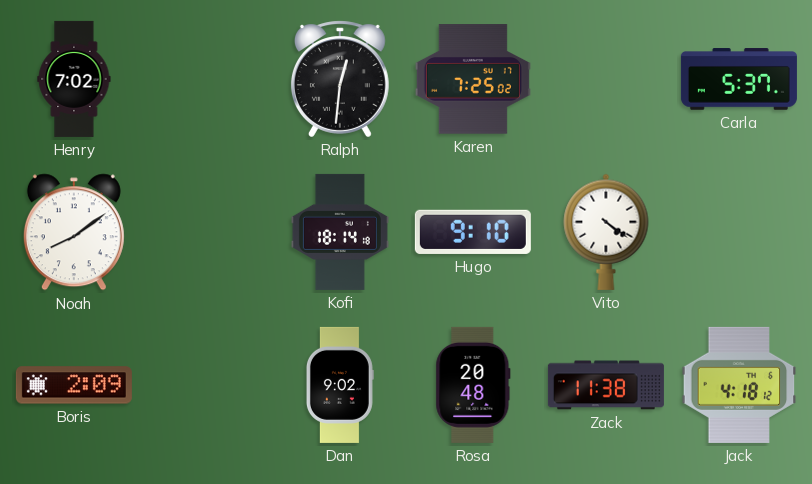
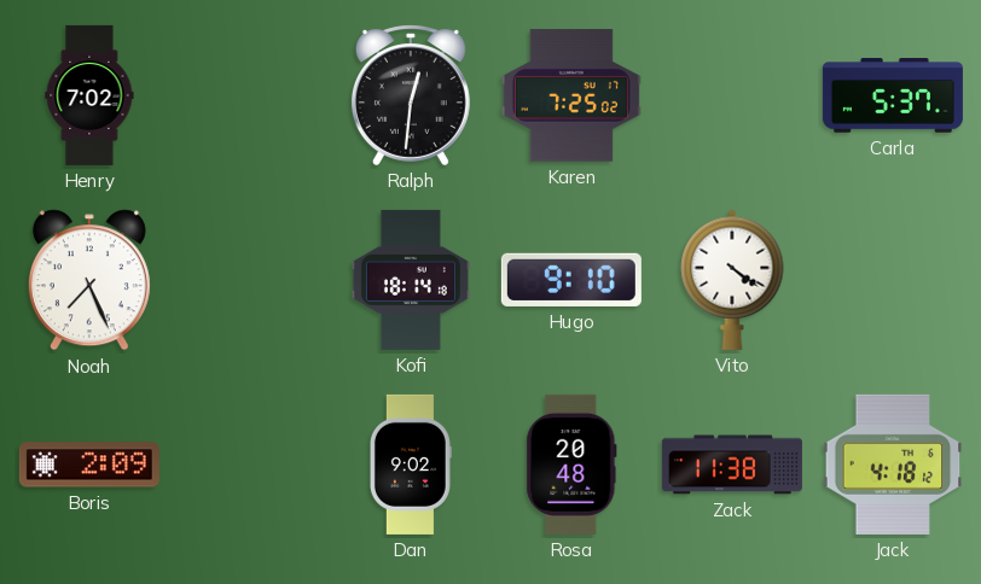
Noah: 8:09 -> 7:26 (89, 280)
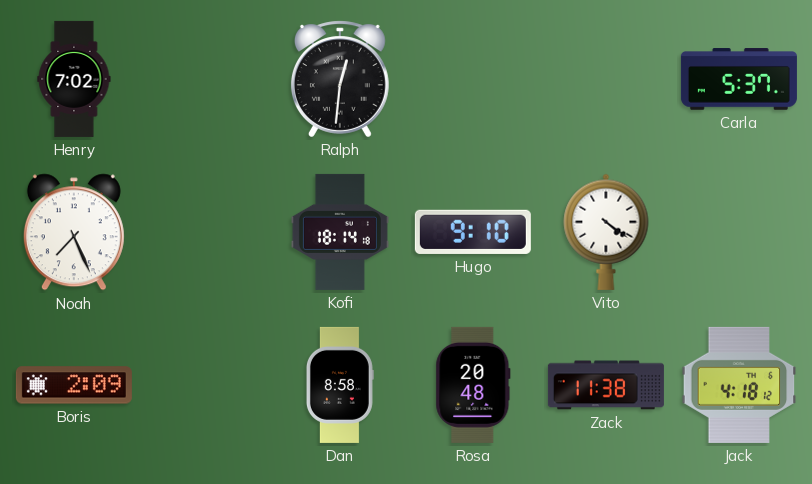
Karen: 7:25 -> none (571, 95)
Dan: 9:02 -> 8:58 (340, 385)
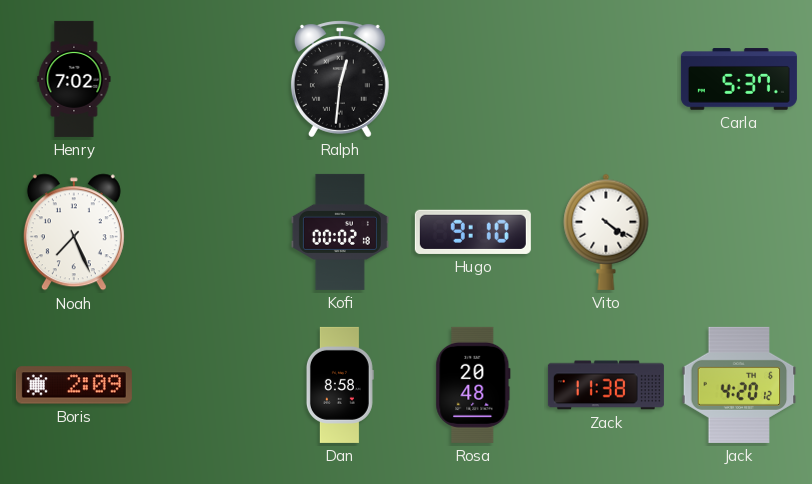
Kofi: 18:14 -> 00:02 (340, 232)
Jack: 4:18 -> 4:20 (739, 385)
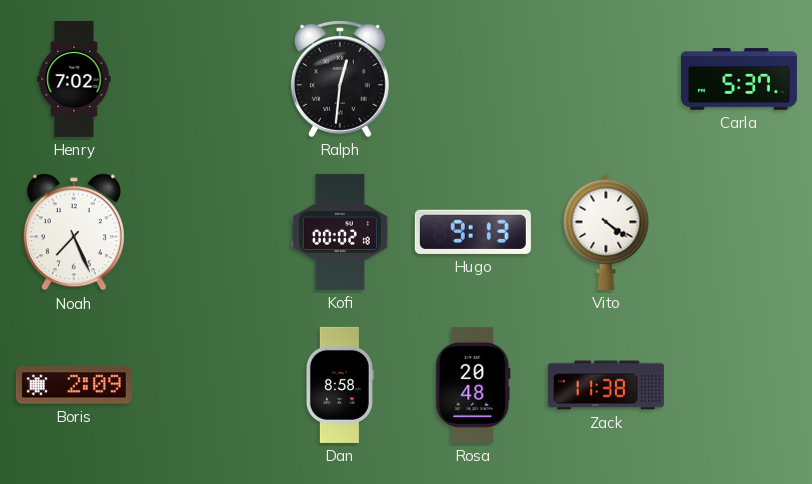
Hugo: 9:10 -> 9:13 (473, 232)
Jack: 4:20 -> none (739, 385)
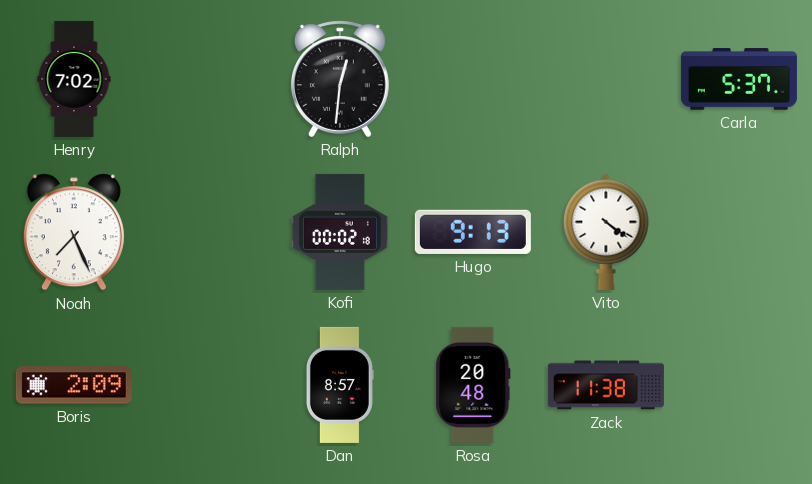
Dan: 8:58 -> 8:57 (340, 385)
